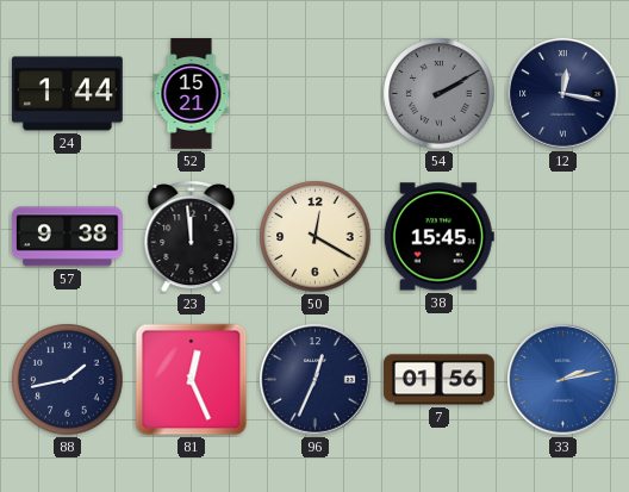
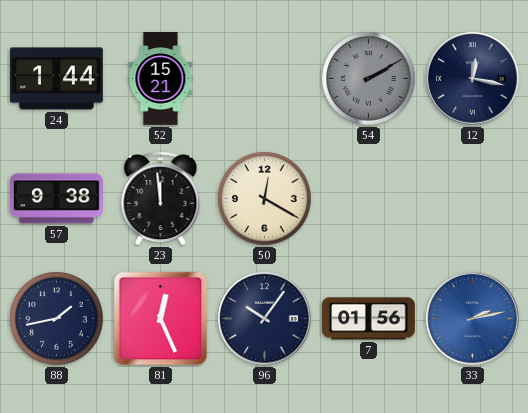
38: 15:45 -> none (438, 237)
96: 12:34 -> 10:06 (265, 319)
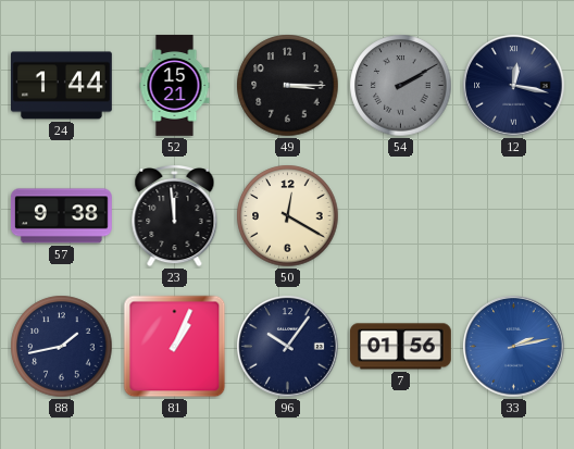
49: none -> 3:15 (288, 86)
81: 12:26 -> 1:04 (175, 347)
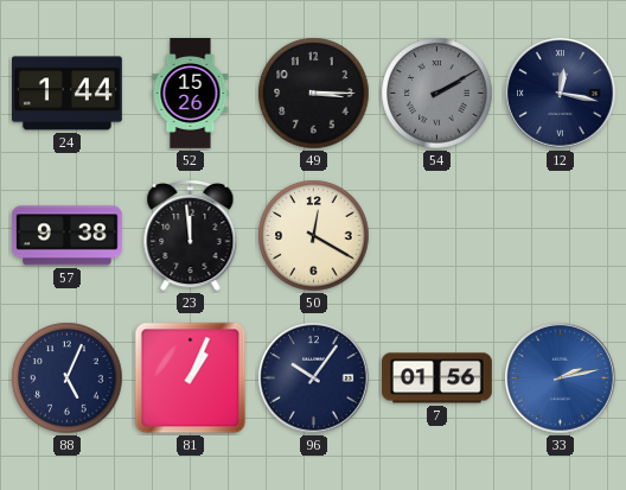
52: 15:21 -> 15:26 (191, 94)
88: 1:43 -> 5:04 (68, 378)
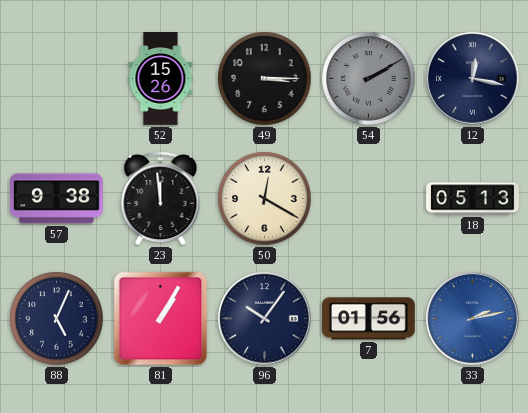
24: 1:44 -> none (68, 94)
18: none -> 05:13 (473, 199)
81: 1:04 -> 1:05 (161, 319)
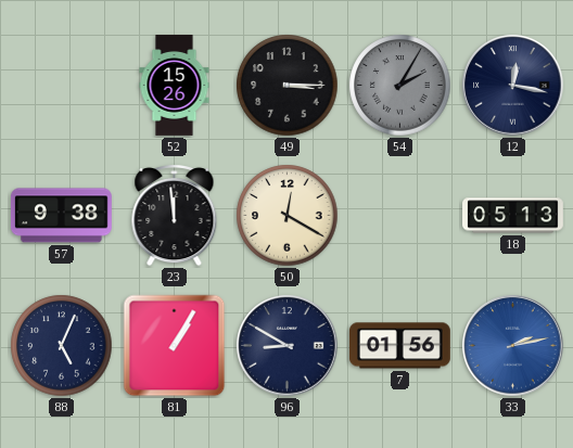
54: 2:10 -> 2:05 (400, 86)
96: 10:06 -> 8:50 (288, 346)
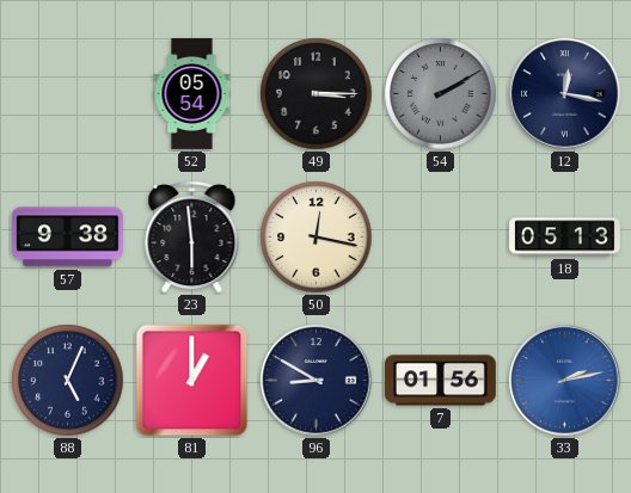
52: 15:26 -> 05:54 (192, 94)
54: 2:05 -> 2:10 (441, 94)
23: 11:59 -> 5:59 (192, 238)
50: 12:20 -> 12:17 (317, 238)
81: 1:05 -> 1:00 (192, 381)
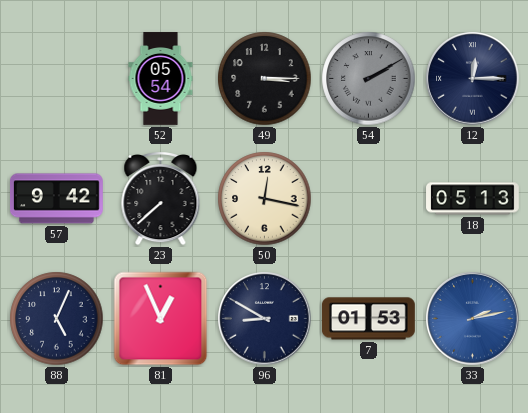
12: 12:17 -> 12:15 (473, 79)
57: 9:38 -> 9:42 (57, 199)
23: 5:59 -> 7:38 (161, 199)
81: 1:00 -> 12:56 (161, 319)
7: 01:56 -> 01:53 (368, 319)
